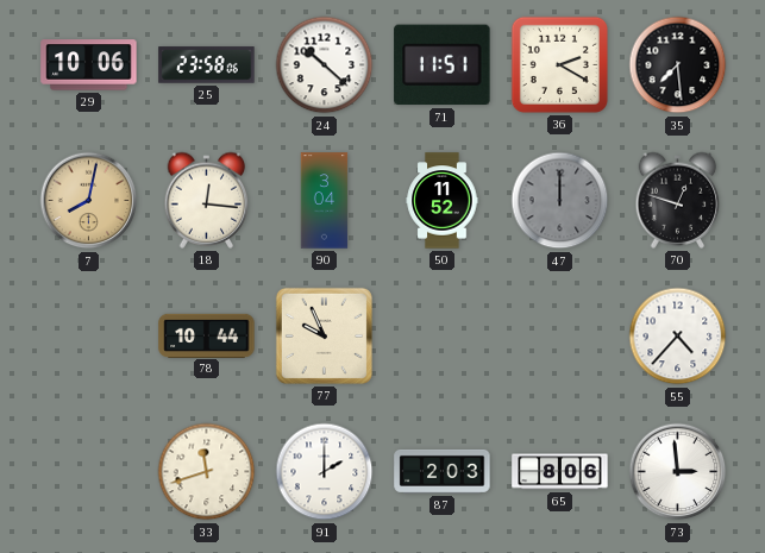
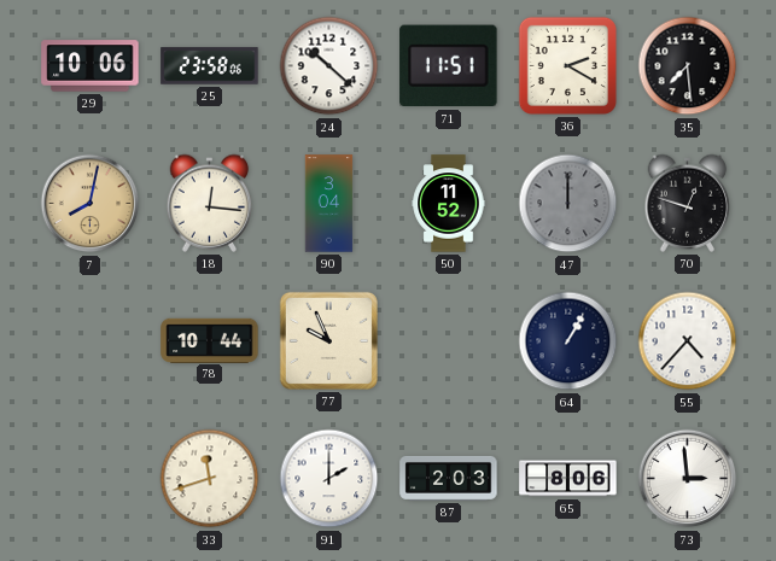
64: none -> 1:05 (568, 341)
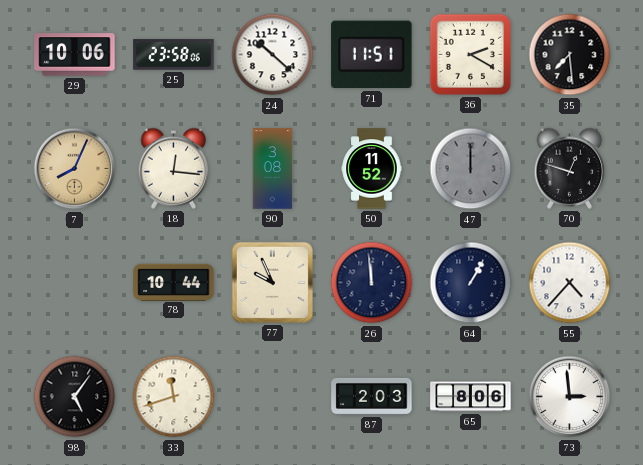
7: 8:02 -> 8:04 (75, 169)
90: 3:04 -> 3:08 (273, 169)
26: none -> 11:59 (372, 283)
98: none -> 5:06 (75, 397)
91: 2:00 -> none (329, 479)
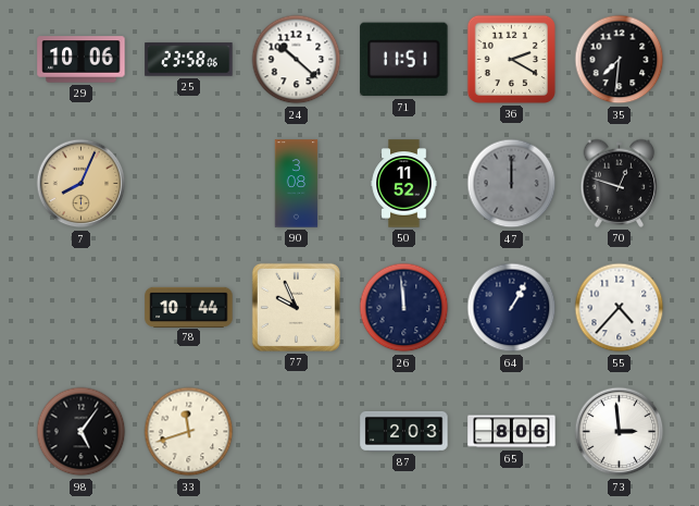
35: 7:29 -> 7:31 (620, 60)
18: 12:16 -> none (174, 168)
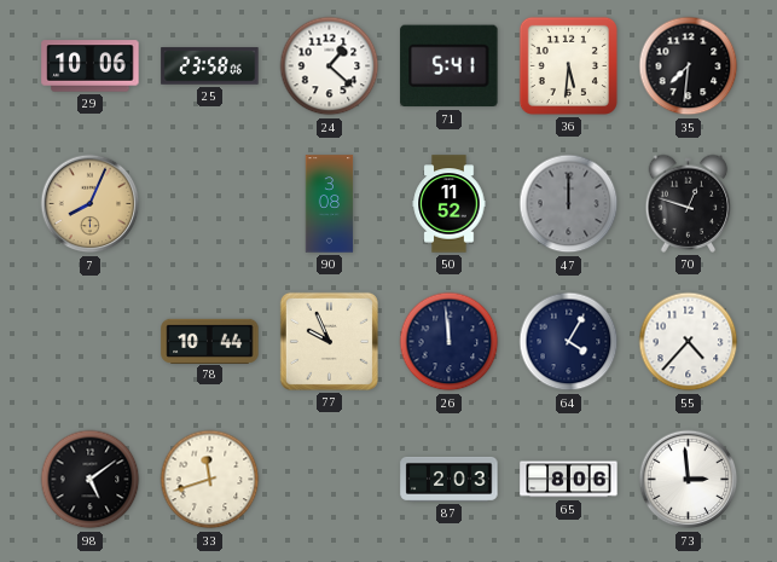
24: 10:22 -> 1:22 (330, 66)
71: 11:51 -> 5:41 (450, 66)
36: 2:20 -> 5:31 (568, 65)
64: 1:05 -> 4:05 (569, 342)
98: 5:06 -> 5:09 (91, 480)
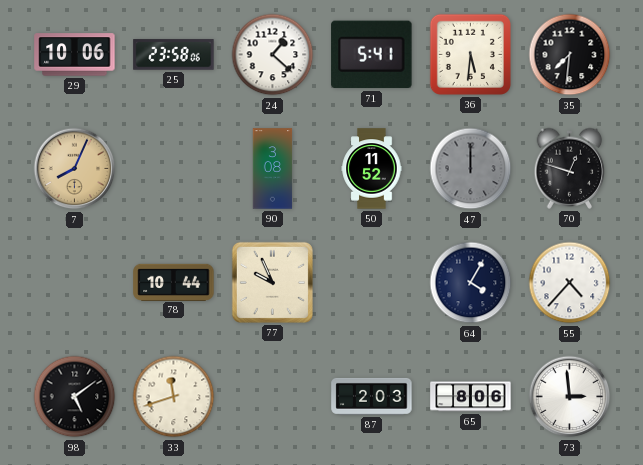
26: 11:59 -> none (450, 342)
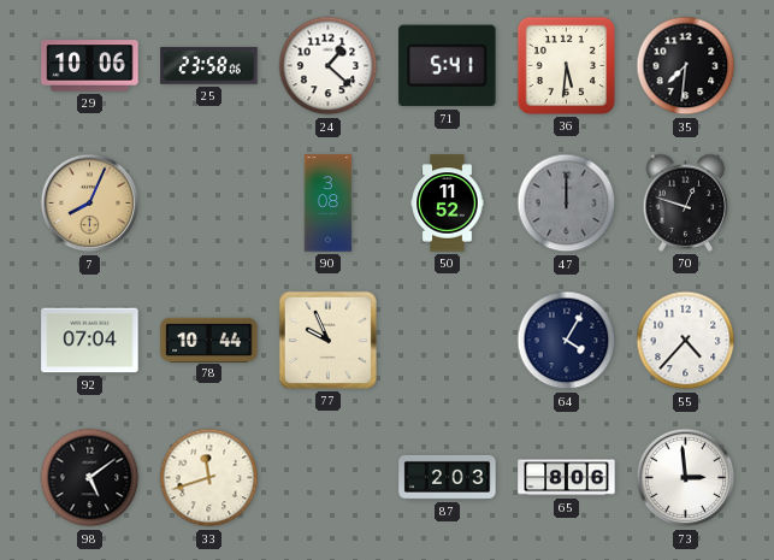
92: none -> 07:04 (90, 341)
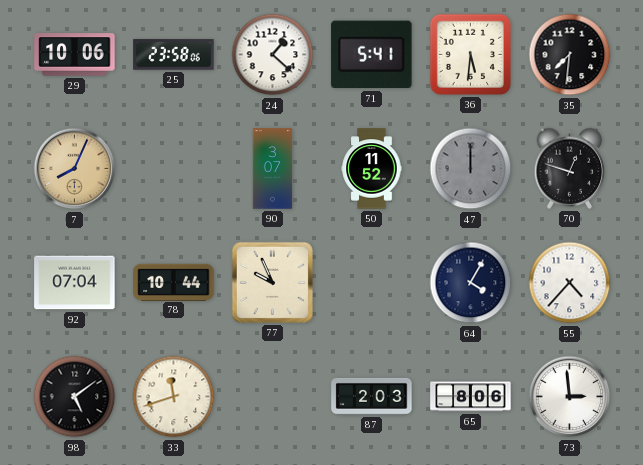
90: 3:08 -> 3:07 (273, 169)
